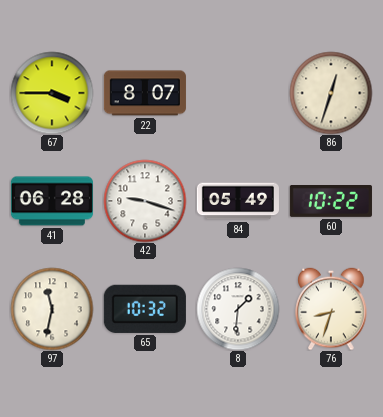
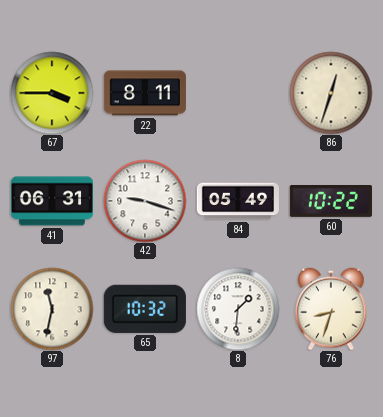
22: 8:07 -> 8:11 (145, 93)
41: 06:28 -> 06:31 (52, 201)
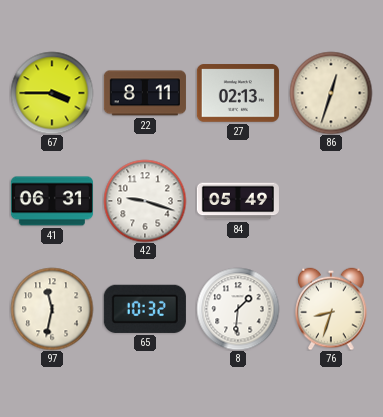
27: none -> 02:13 (238, 93)
60: 10:22 -> none (331, 202)
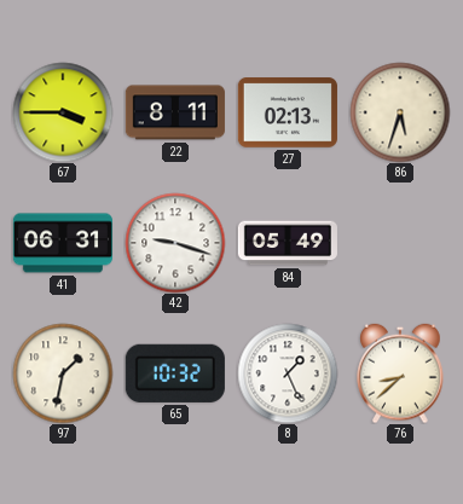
86: 12:33 -> 5:33 (400, 112)
97: 11:32 -> 1:32 (63, 373)
8: 1:31 -> 1:26 (288, 373)
76: 8:33 -> 8:38 (400, 373)
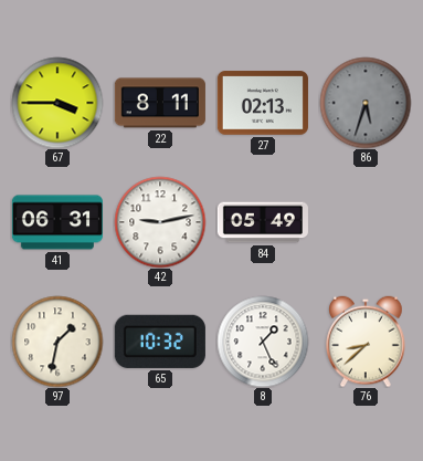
86 dial: cream -> grey (366, 103)
42: 9:18 -> 9:13 (160, 222)
